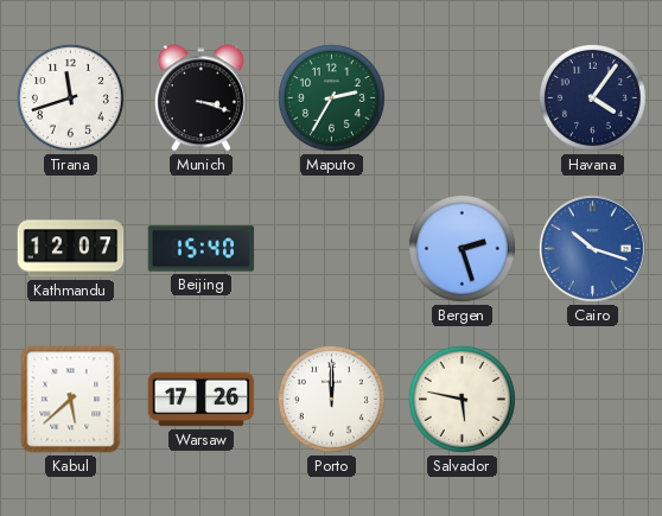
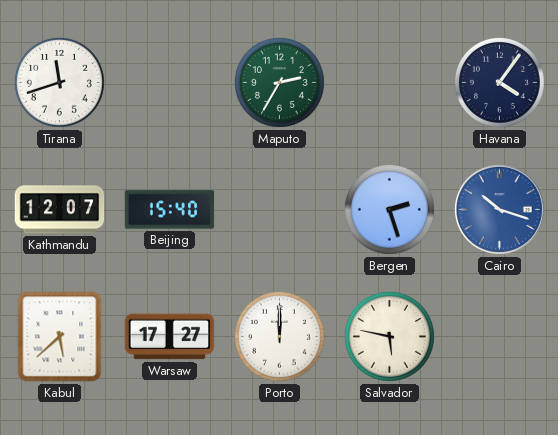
Munich: 3:18 -> none (200, 98)
Warsaw: 17:26 -> 17:27 (170, 337)
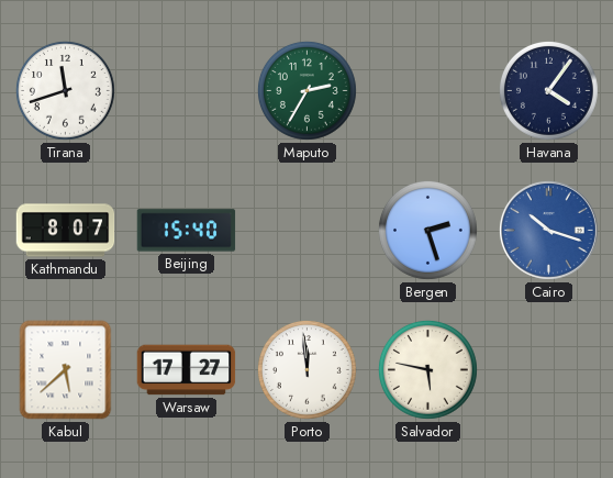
Kathmandu: 12:07 -> 8:07 (66, 231)
Porto: 12:00 -> 11:59 (306, 369)
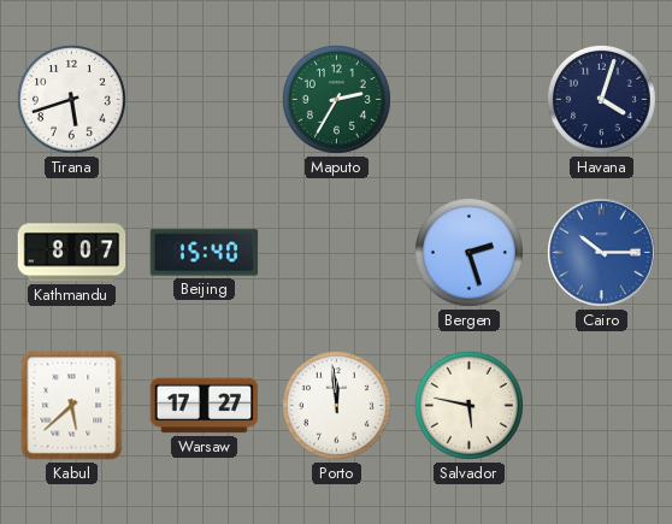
Tirana: 11:42 -> 5:42 (71, 99)
Havana: 4:06 -> 4:03 (601, 99)
Cairo: 10:18 -> 10:15 (601, 252)
